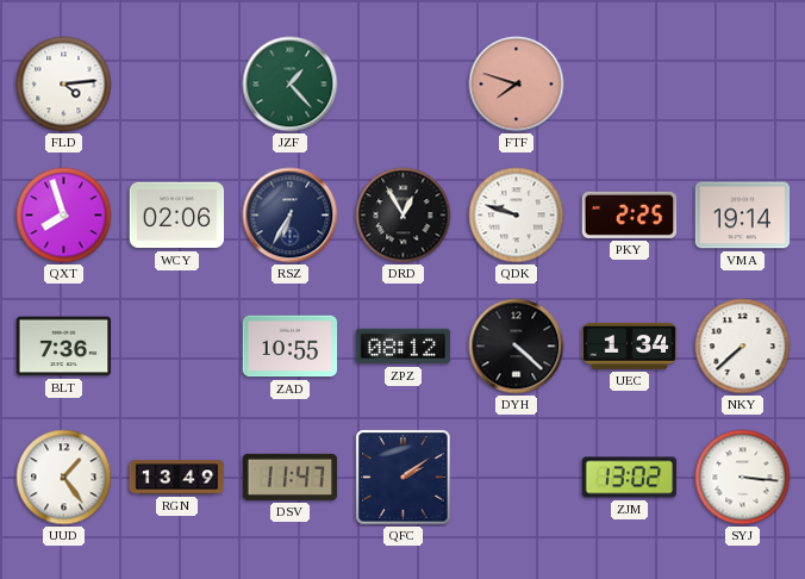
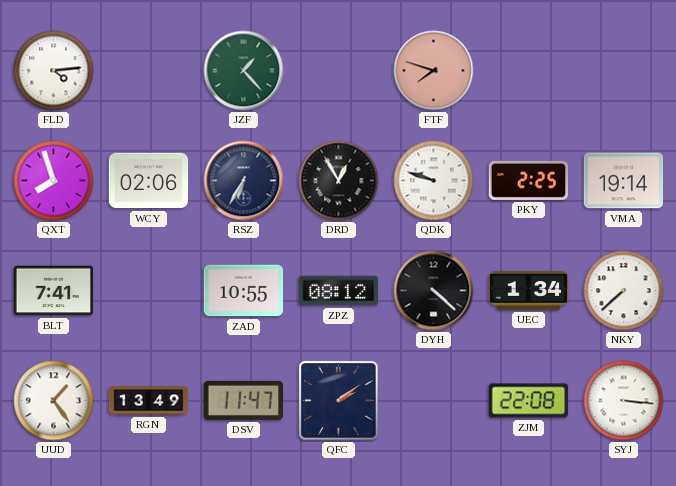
BLT: 7:36 -> 7:41 (54, 291)
ZJM: 13:02 -> 22:08 (529, 401)
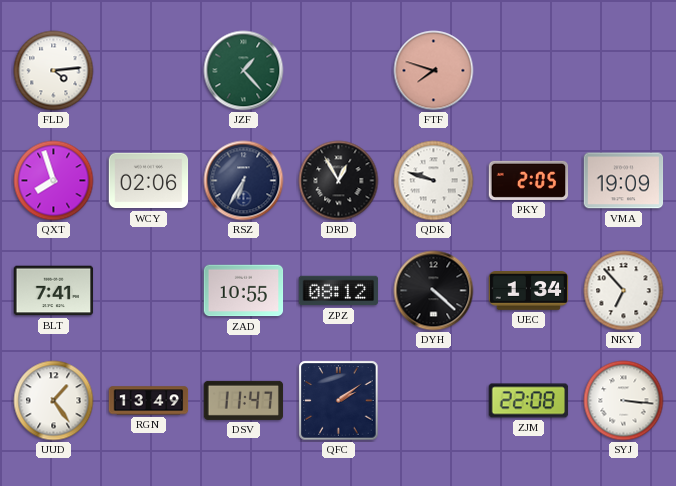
PKY: 2:25 -> 2:05 (529, 180)
VMA: 19:14 -> 19:09 (624, 181)
NKY: 7:38 -> 6:53 (624, 291)
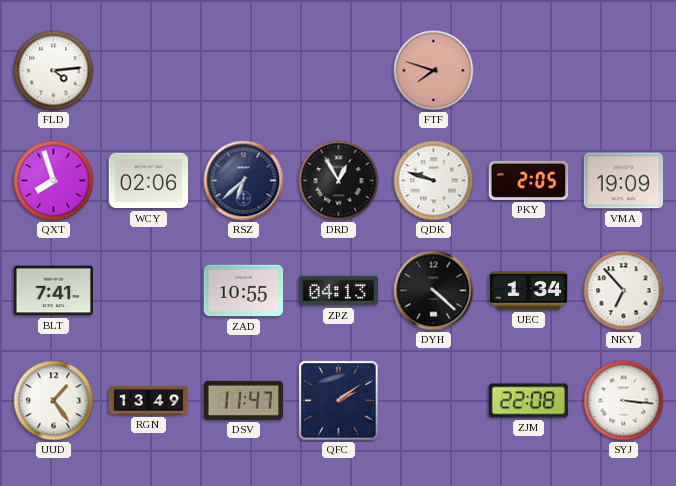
JZF: 1:23 -> none (244, 71)
RSZ: 6:35 -> 6:38 (244, 181)
ZPZ: 08:12 -> 04:13 (339, 291)
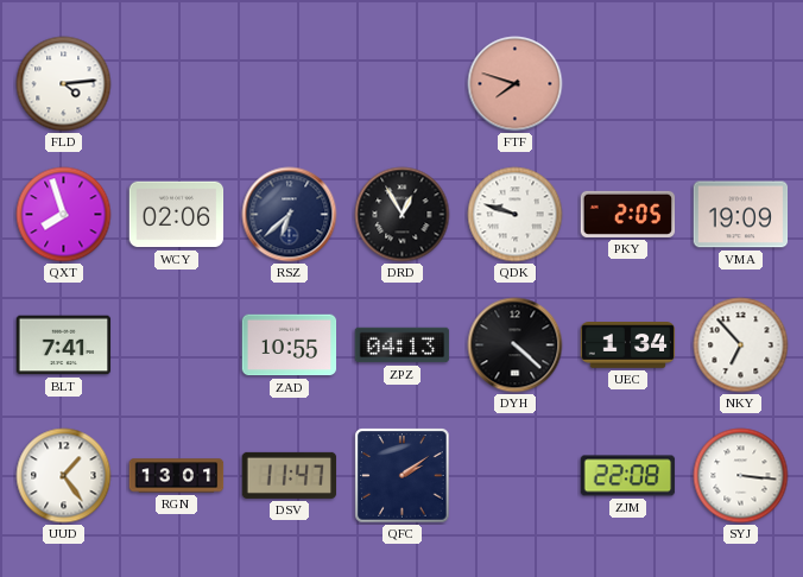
RGN: 13:49 -> 13:01 (177, 476)
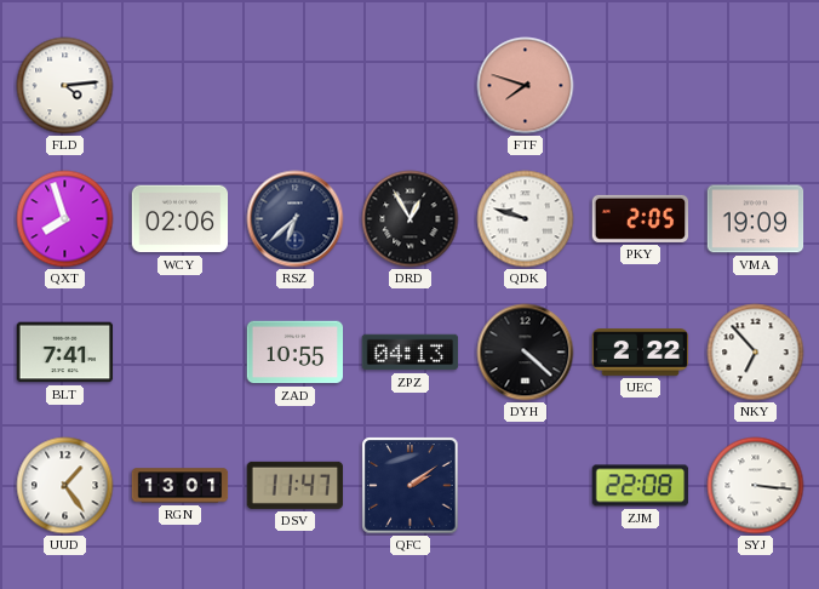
UEC: 1:34 -> 2:22 (641, 353)
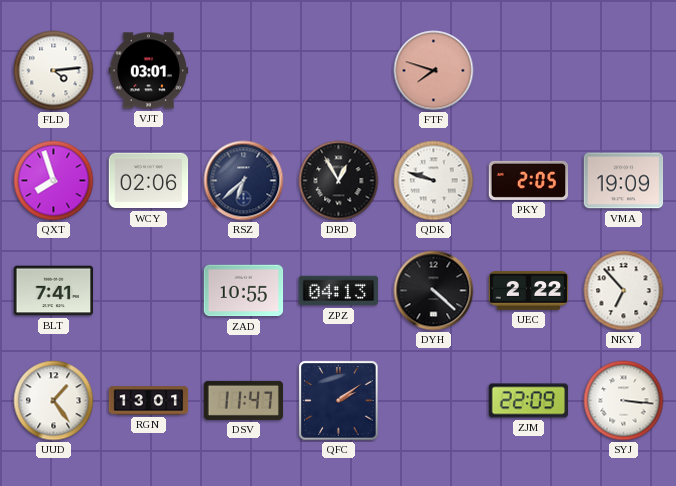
VJT: none -> 03:01 (149, 71)
ZJM: 22:08 -> 22:09 (529, 401)
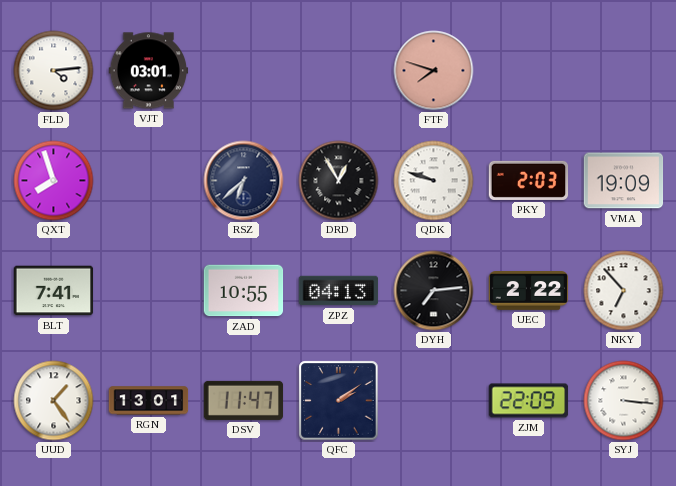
WCY: 02:06 -> none (149, 181)
PKY: 2:05 -> 2:03 (529, 180)
DYH: 4:22 -> 7:14 (434, 291)
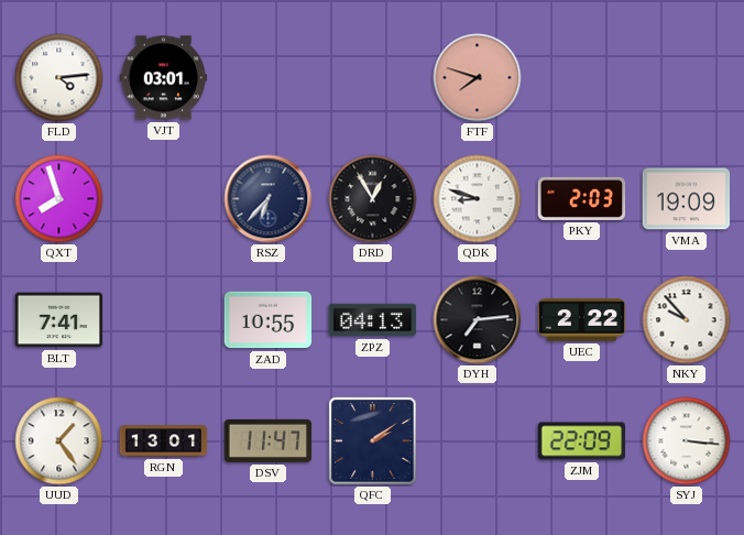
RSZ: 6:38 -> 6:37 (269, 199)
QDK: 9:48 -> 8:48 (478, 199)
NKY: 6:53 -> 9:53 (687, 320)
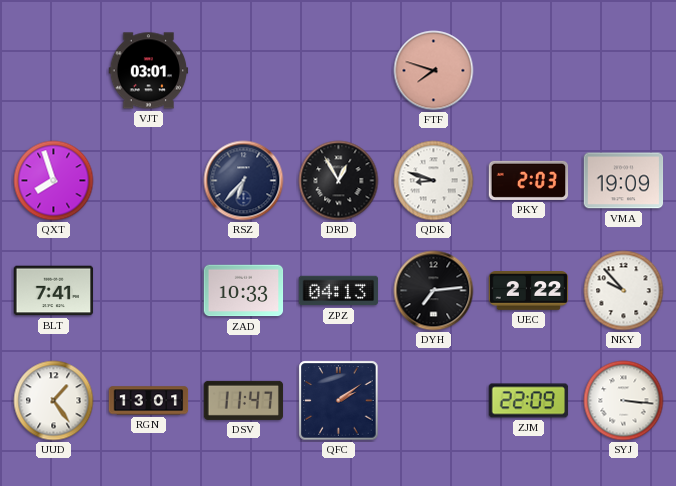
FLD: 4:14 -> none (59, 78)
ZAD: 10:55 -> 10:33 (244, 291)
